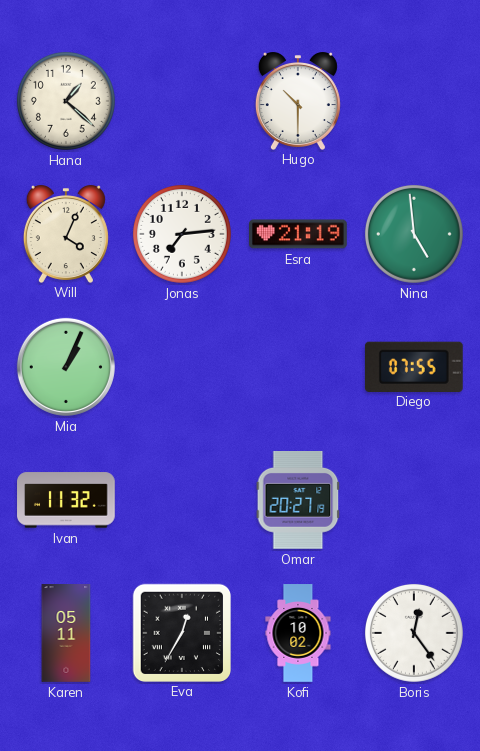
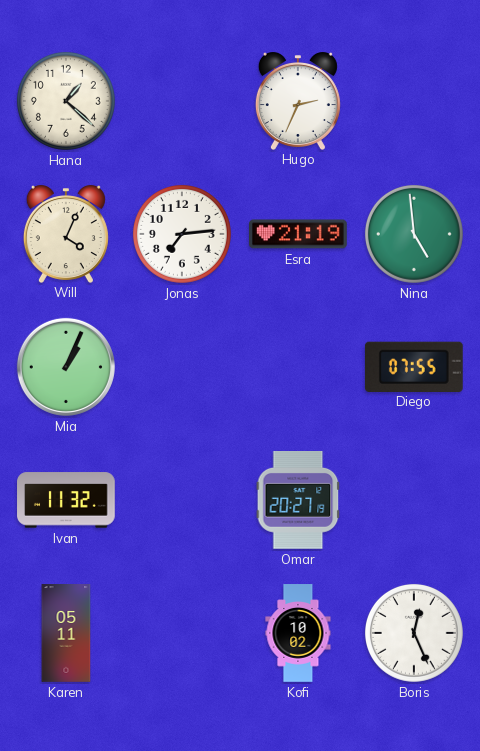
Hugo: 10:30 -> 2:34 (298, 101)
Eva: 12:35 -> none (181, 632)
Boris: 12:24 -> 12:26 (414, 633)
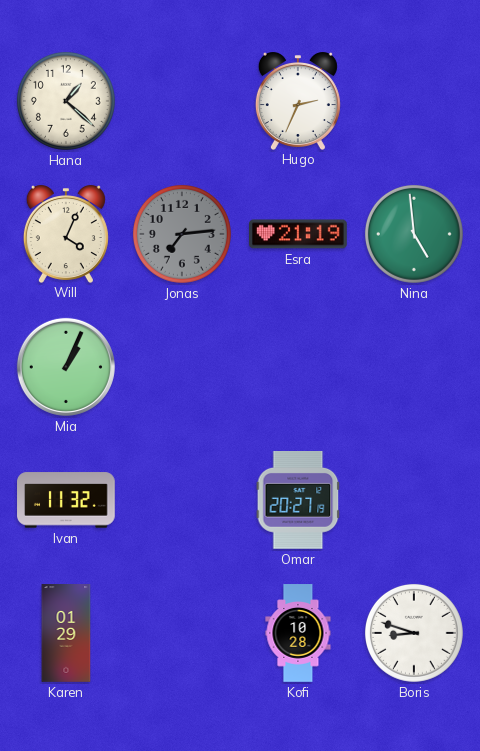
Jonas dial: white -> grey (182, 234)
Diego: 07:55 -> none (414, 366)
Karen: 05:11 -> 01:29 (66, 633)
Kofi: 10:02 -> 10:28 (298, 633)
Boris: 12:26 -> 8:48 (414, 633)
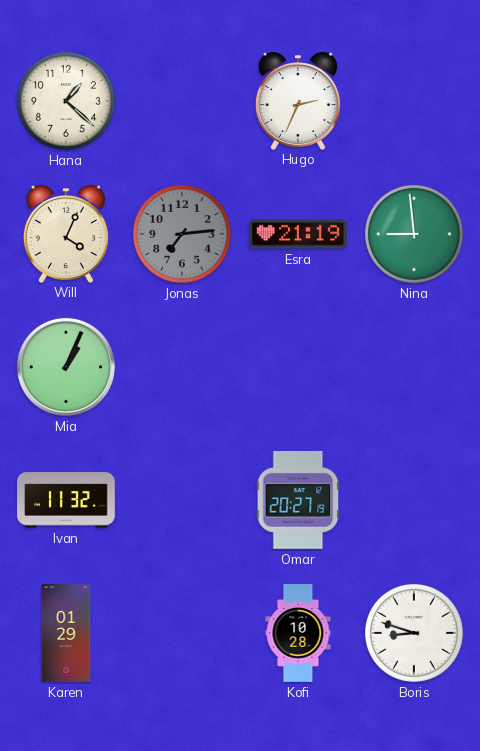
Nina: 4:59 -> 8:59 (414, 234)
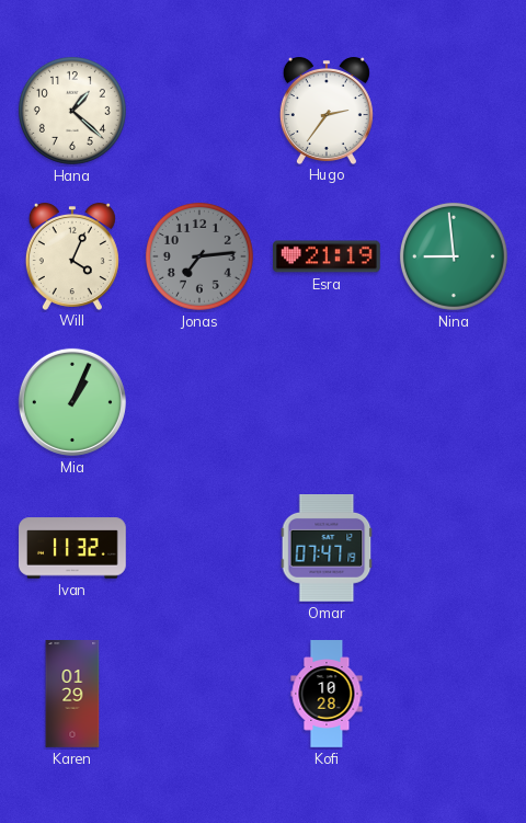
Hugo: 2:34 -> 2:36 (327, 111)
Omar: 20:27 -> 07:47 (327, 549)
Boris: 8:48 -> none (414, 633)
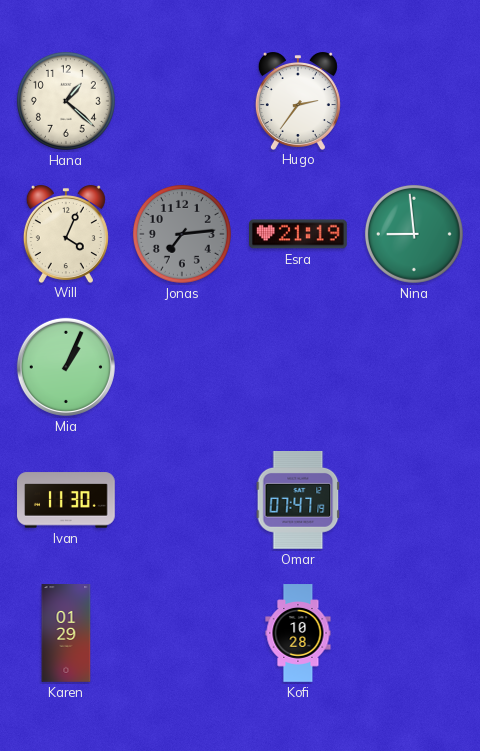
Ivan: 11:32 -> 11:30 (66, 500)
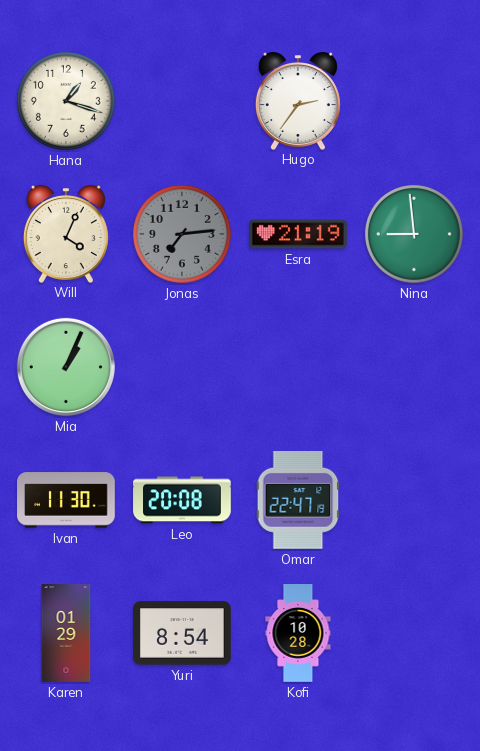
Hana: 1:22 -> 1:18 (66, 101)
Leo: none -> 20:08 (182, 500)
Omar: 07:47 -> 22:47 (298, 501)
Yuri: none -> 8:54 (183, 633)
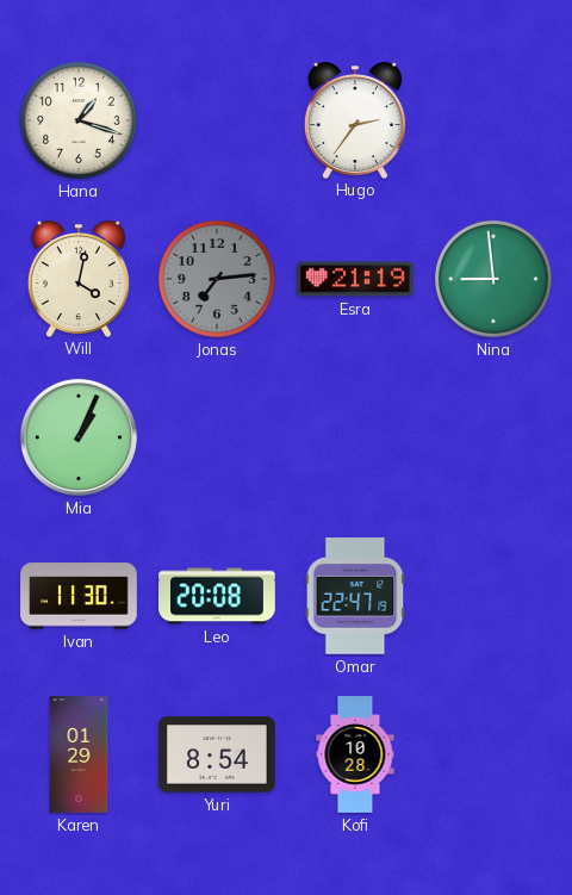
Will: 4:04 -> 4:02 (79, 279)
